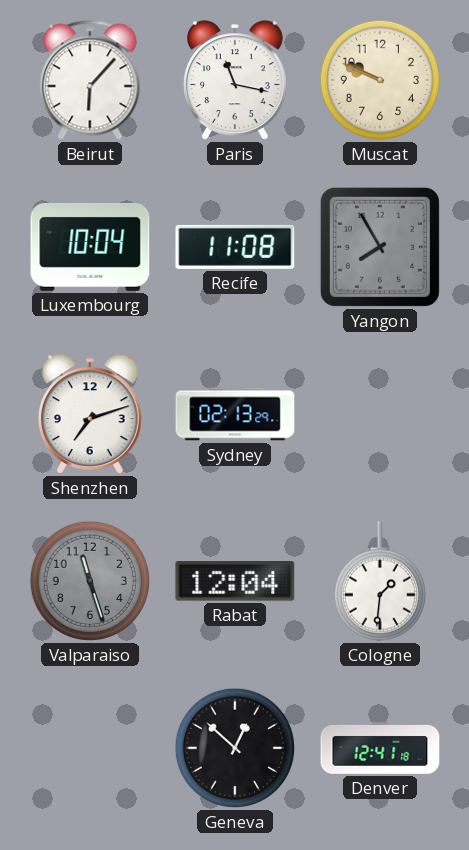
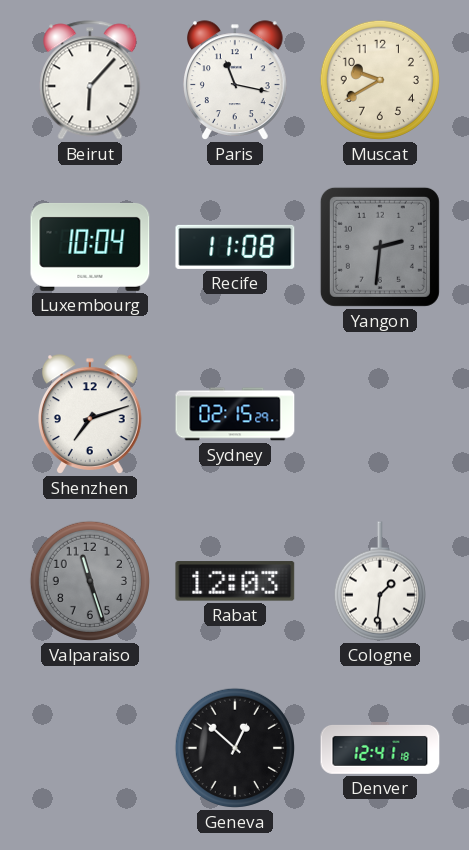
Muscat: 9:49 -> 9:40 (380, 80)
Yangon: 7:55 -> 2:31 (380, 247)
Sydney: 02:13 -> 02:15 (235, 414)
Rabat: 12:04 -> 12:03 (235, 581)
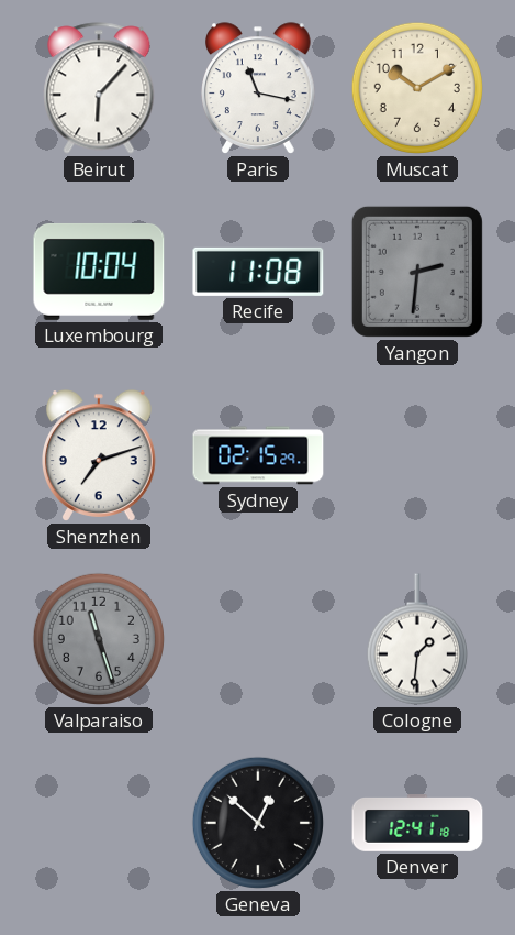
Muscat: 9:40 -> 10:10 (417, 88)
Rabat: 12:03 -> none (235, 581)
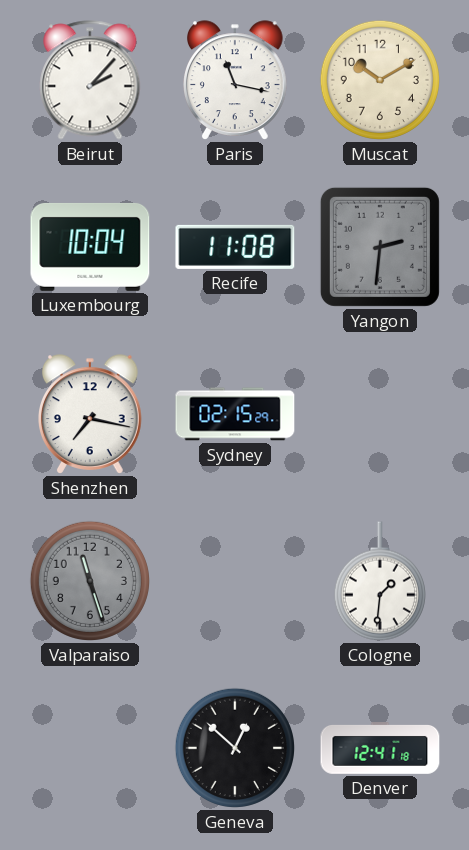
Beirut: 6:07 -> 2:07 (90, 80)
Shenzhen: 7:12 -> 7:17 (91, 414)
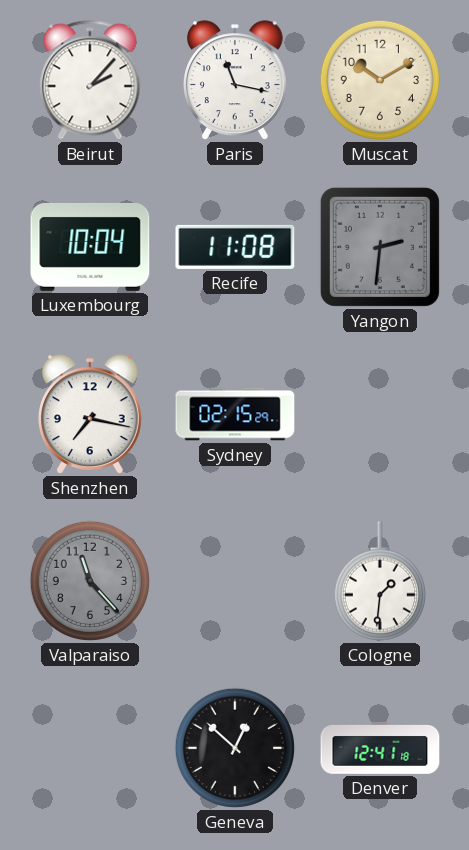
Valparaiso: 11:27 -> 11:23 (90, 581)
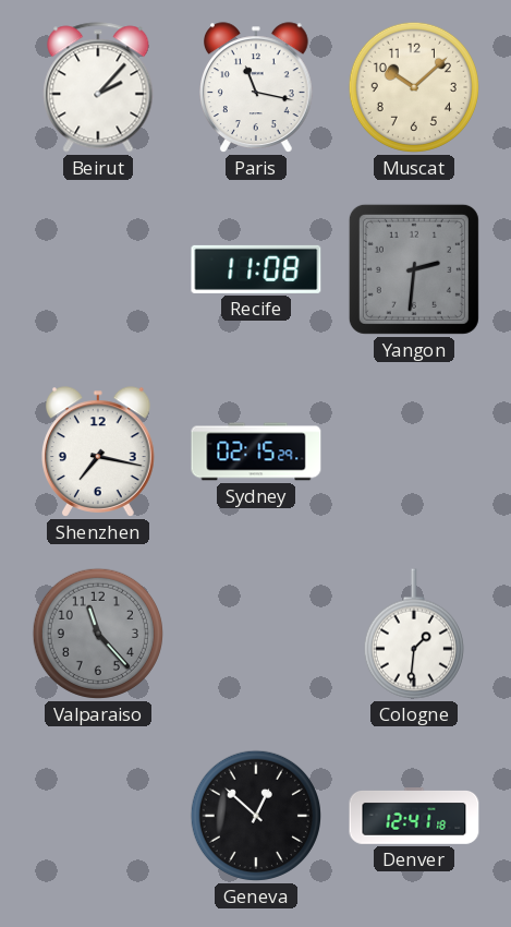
Muscat: 10:10 -> 10:08 (414, 87)
Luxembourg: 10:04 -> none (90, 247)
